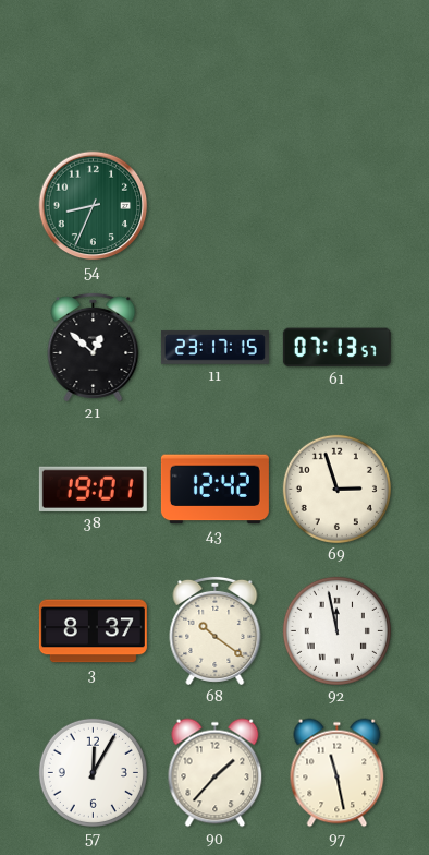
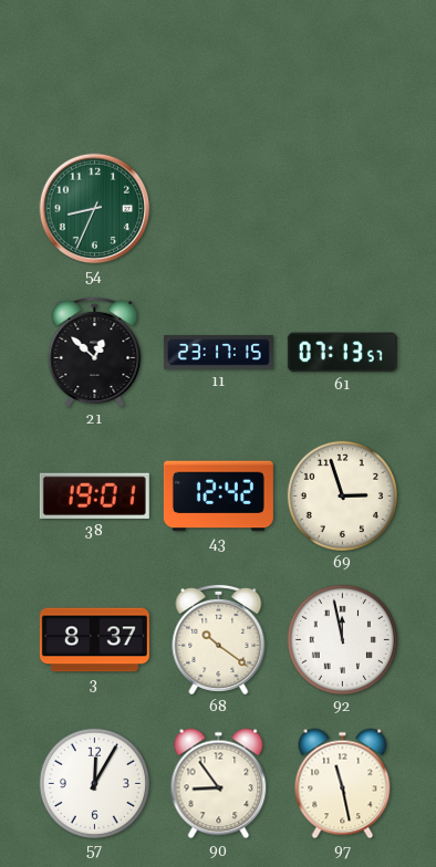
90: 1:37 -> 8:54 (219, 784)
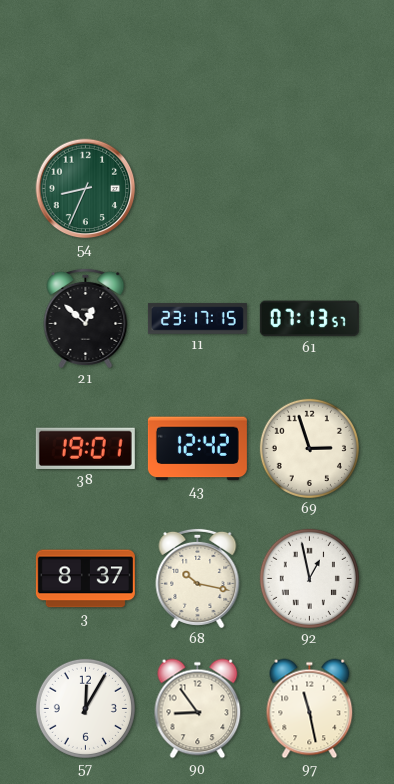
68: 10:21 -> 10:17 (198, 578)
92: 11:58 -> 12:58 (309, 578)
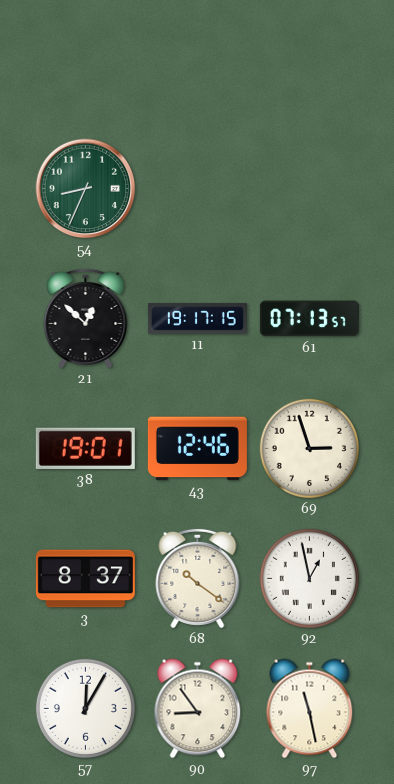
11: 23:17 -> 19:17 (197, 319)
43: 12:42 -> 12:46 (197, 449)
68: 10:17 -> 10:21 (198, 578)
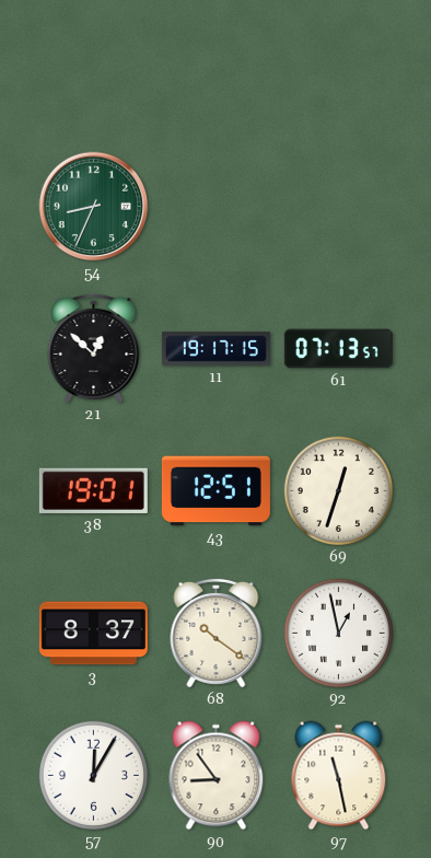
43: 12:46 -> 12:51 (215, 491)
69: 2:57 -> 12:33 (338, 490)
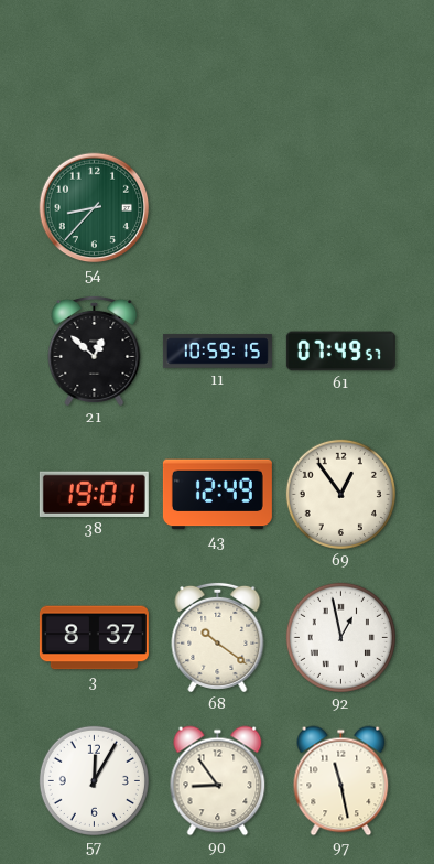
54: 8:34 -> 8:37 (95, 208)
11: 19:17 -> 10:59 (217, 352)
61: 07:13 -> 07:49 (340, 352)
43: 12:51 -> 12:49 (217, 495)
69: 12:33 -> 12:54 (340, 494)
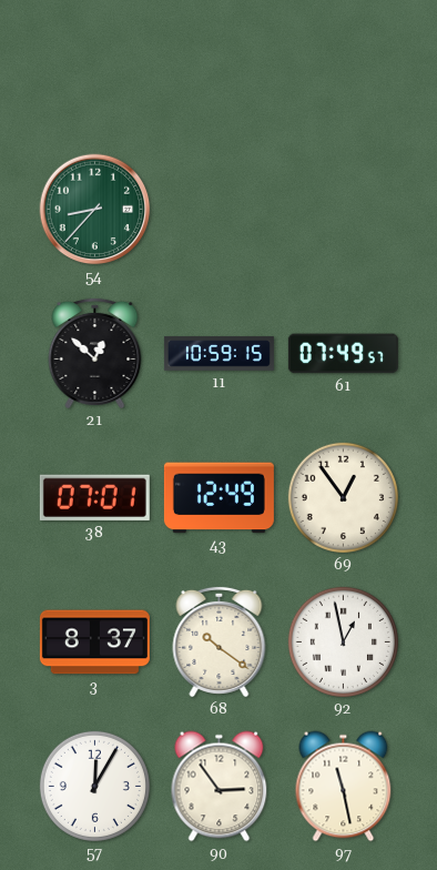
38: 19:01 -> 07:01 (94, 497)
90: 8:54 -> 2:54 (220, 787)
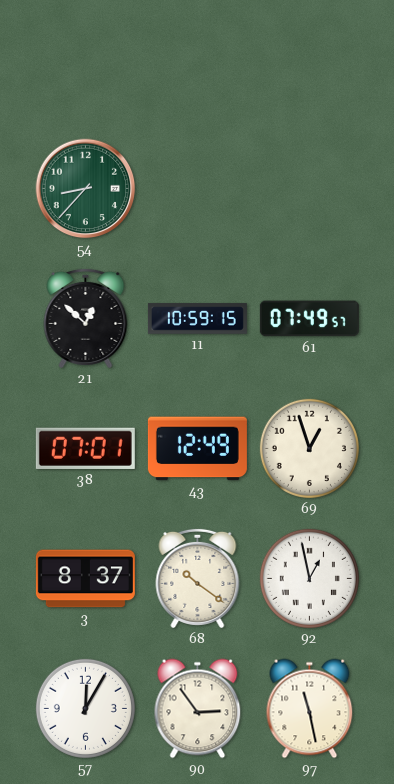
69: 12:54 -> 12:57 (309, 448)
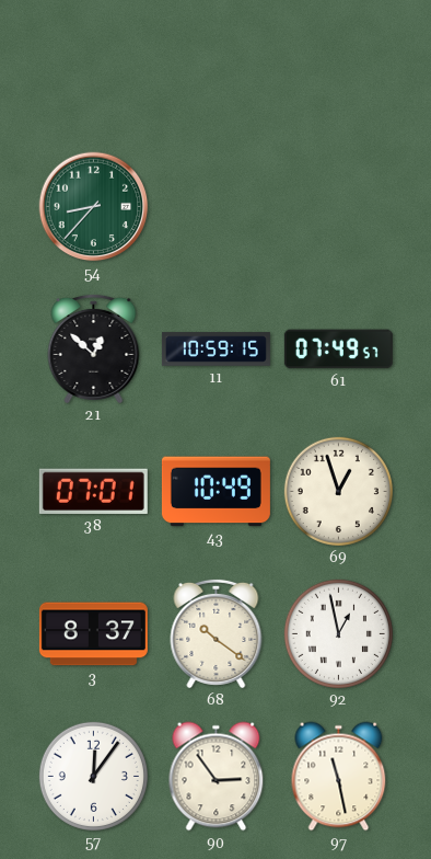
43: 12:49 -> 10:49 (215, 492)
57: 12:05 -> 12:06 (93, 776)
